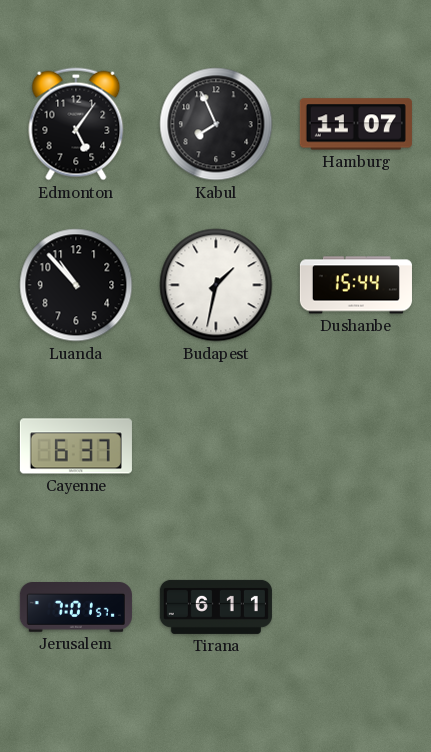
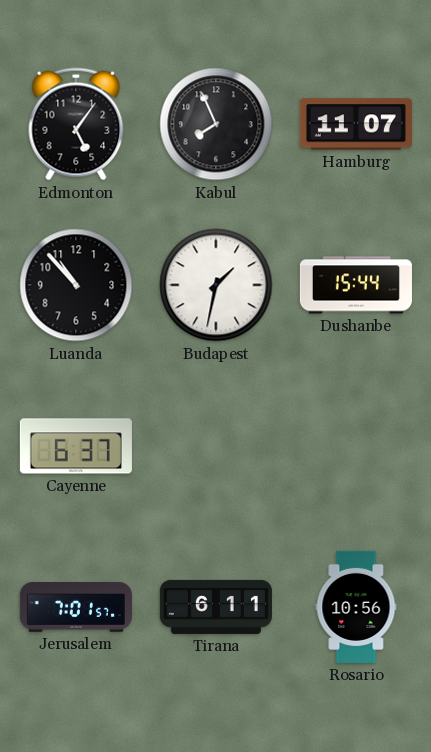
Rosario: none -> 10:56 (356, 607)
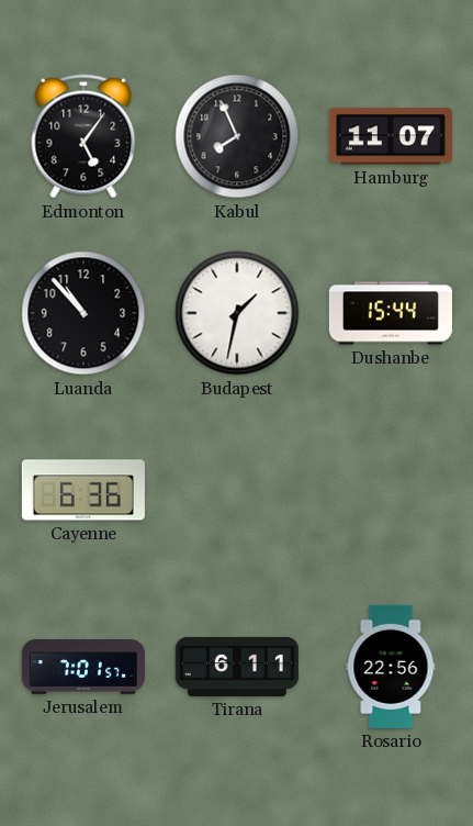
Cayenne: 6:37 -> 6:36 (83, 490)
Rosario: 10:56 -> 22:56 (391, 667)
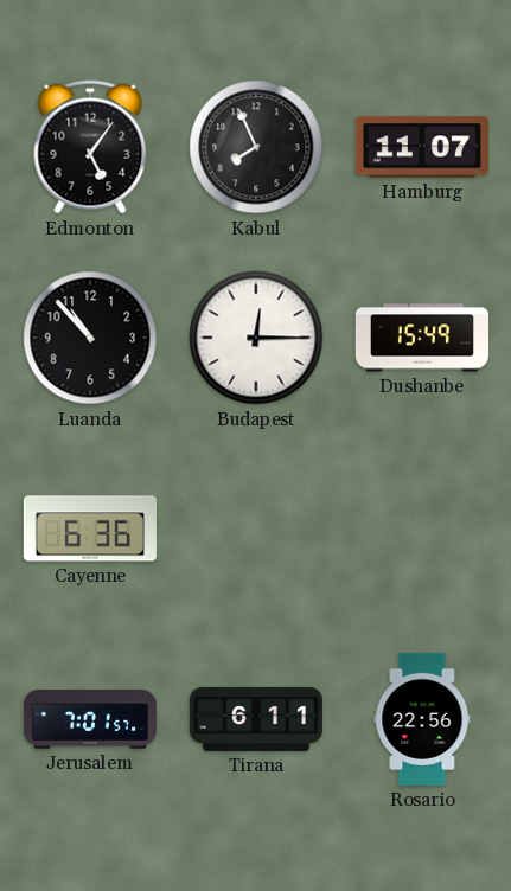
Budapest: 1:32 -> 12:15 (256, 338)
Dushanbe: 15:44 -> 15:49 (422, 338)
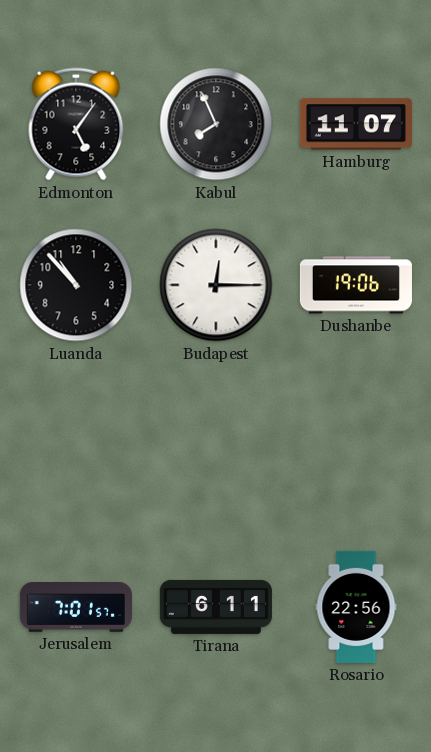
Dushanbe: 15:49 -> 19:06 (356, 285)
Cayenne: 6:36 -> none (90, 528)
